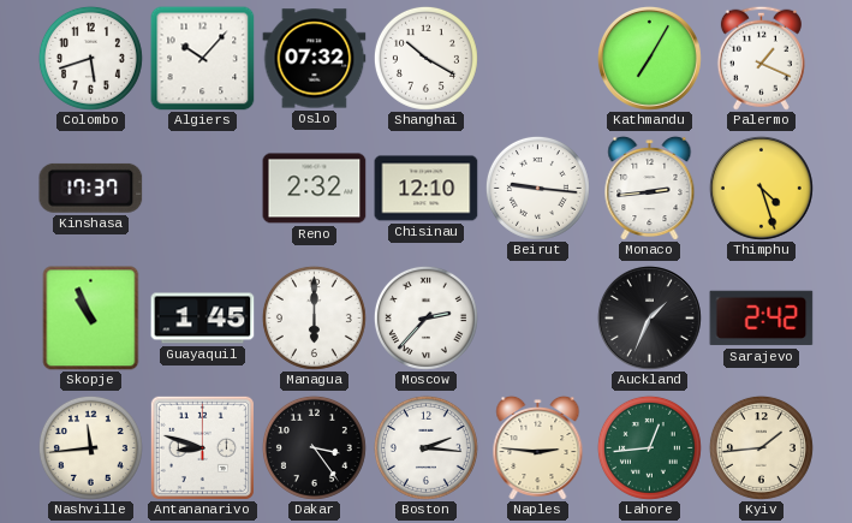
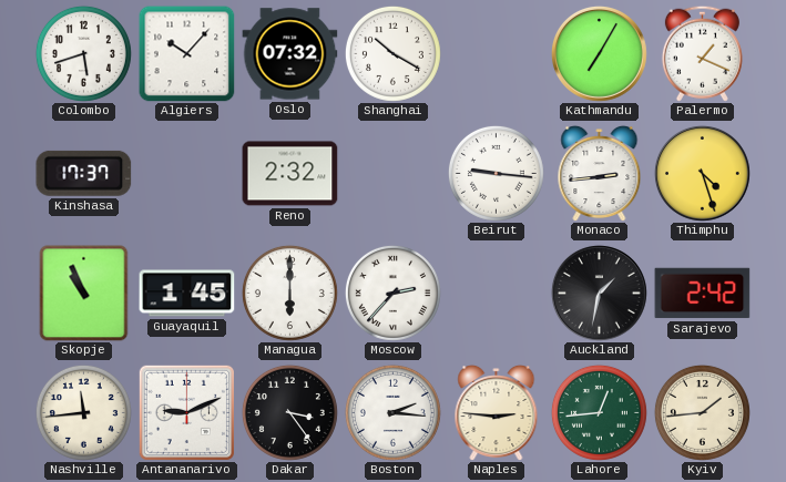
Chisinau: 12:10 -> none (427, 189)
Auckland: 1:34 -> 1:32 (599, 293)
Antananarivo: 8:48 -> 9:11 (186, 412)
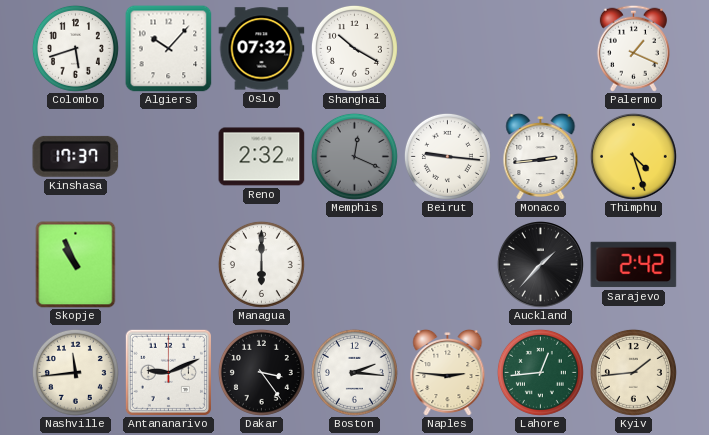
Kathmandu: 7:05 -> none (599, 53)
Memphis: none -> 12:19 (354, 156)
Guayaquil: 1:45 -> none (187, 294)
Moscow: 2:37 -> none (392, 293)
Auckland: 1:32 -> 1:37 (540, 264)
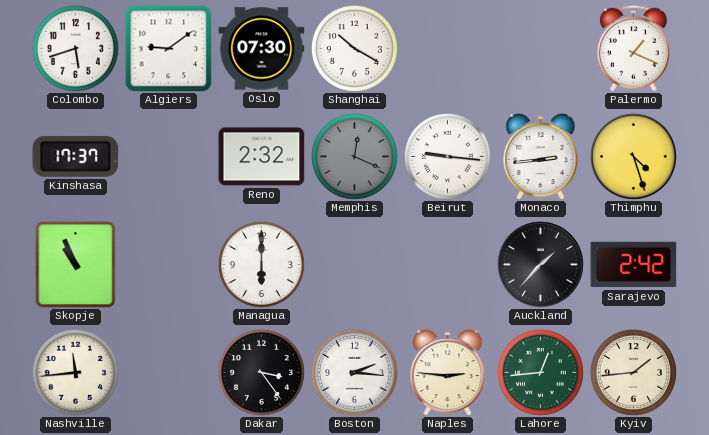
Algiers: 10:07 -> 9:09 (169, 49)
Oslo: 07:32 -> 07:30 (262, 49)
Antananarivo: 9:11 -> none (168, 372)
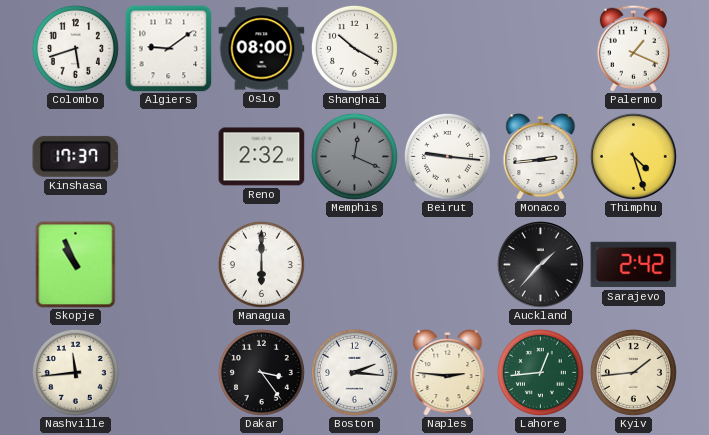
Oslo: 07:30 -> 08:00 (262, 49)
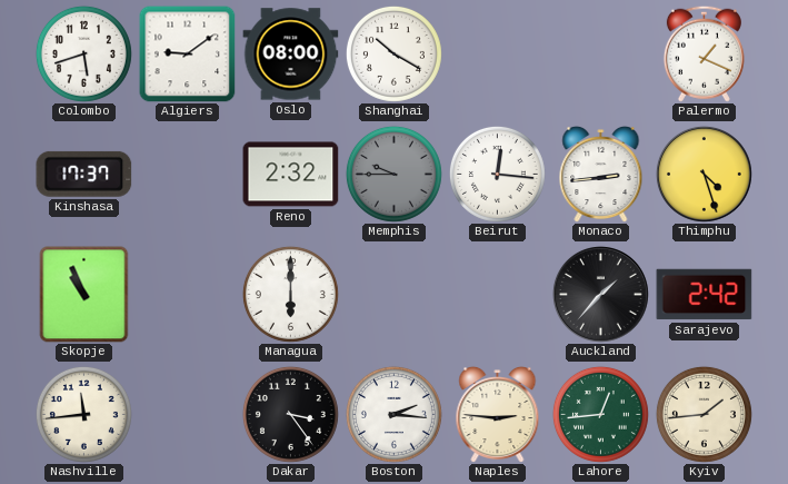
Memphis: 12:19 -> 9:45 (393, 174)
Beirut: 9:16 -> 12:16 (497, 174)
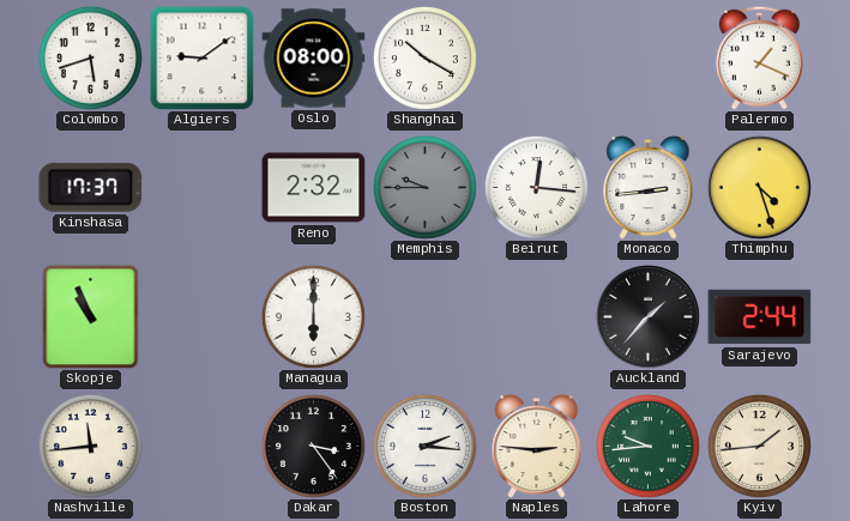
Sarajevo: 2:42 -> 2:44 (760, 317)
Lahore: 12:44 -> 9:44 (647, 446)
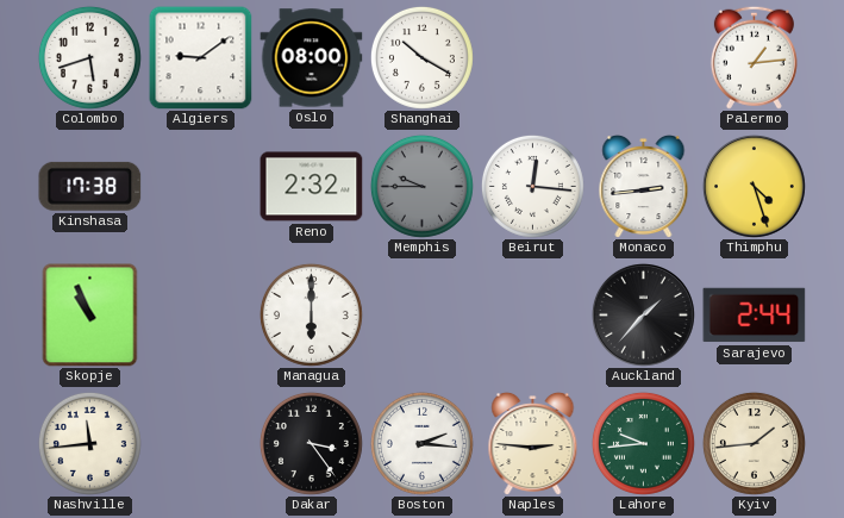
Palermo: 1:19 -> 1:14 (754, 57)
Kinshasa: 17:37 -> 17:38 (90, 186)
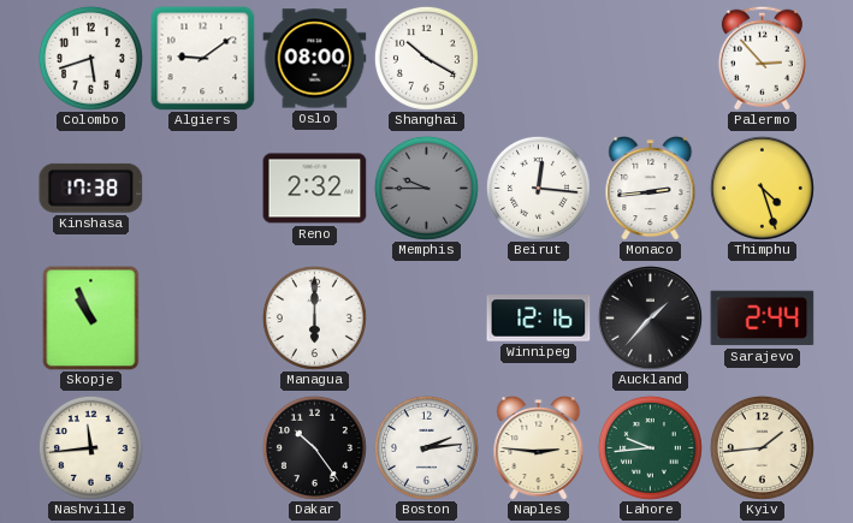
Palermo: 1:14 -> 2:53 (762, 58)
Winnipeg: none -> 12:16 (539, 319)
Dakar: 3:24 -> 10:24 (314, 447)
Boston: 2:16 -> 2:14 (426, 447)
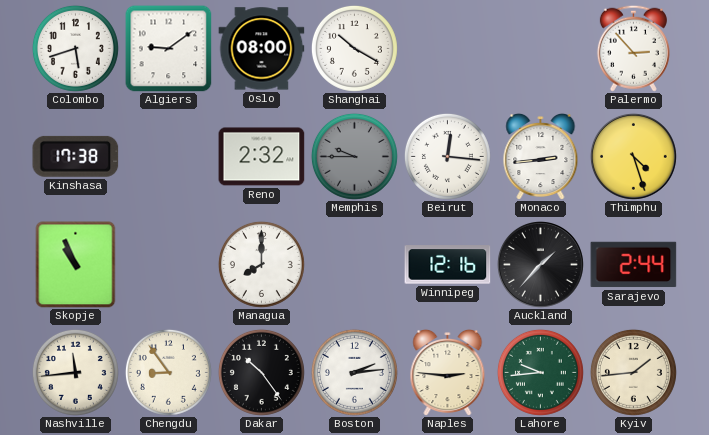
Managua: 6:00 -> 8:00 (261, 264)
Chengdu: none -> 8:54 (168, 372)
